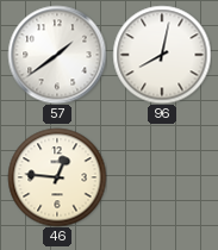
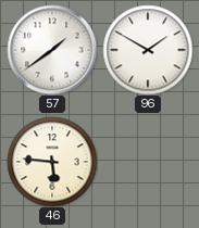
96: 8:02 -> 1:50 (148, 50)
46: 12:46 -> 5:46 (52, 162)
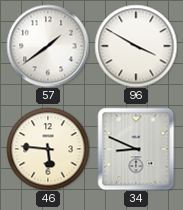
96: 1:50 -> 3:50 (136, 46)
34: none -> 8:49 (136, 149)
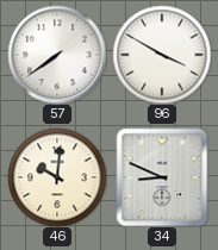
57: 1:39 -> 7:39 (57, 55)
46: 5:46 -> 10:01 (57, 177)
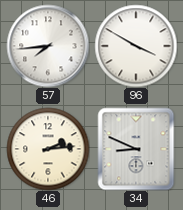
57: 7:39 -> 7:44 (48, 46)
46: 10:01 -> 2:14 (48, 149)
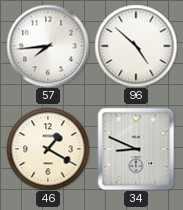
96: 3:50 -> 4:52 (136, 46)
46: 2:14 -> 1:20 (48, 149)
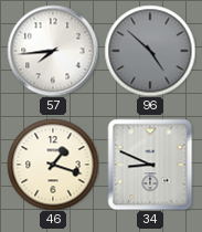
96 dial: white -> grey (150, 51)
46: 1:20 -> 1:18 (53, 165)
